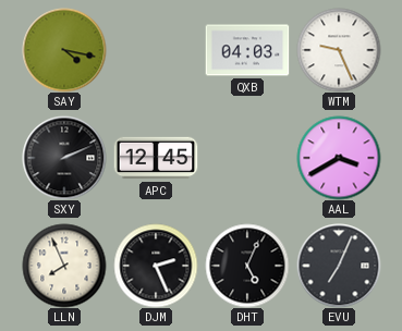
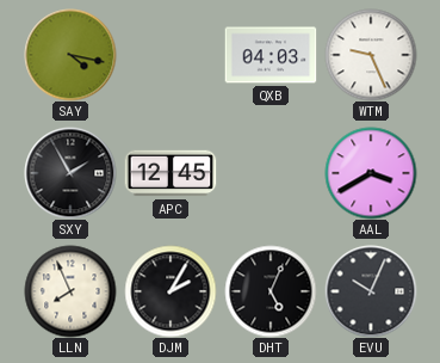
SXY: 2:11 -> 1:55 (70, 173)
DJM: 2:26 -> 2:05 (171, 291)
EVU: 7:04 -> 10:04 (371, 291)
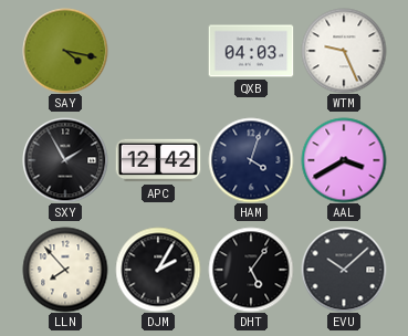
APC: 12:45 -> 12:42 (158, 160)
HAM: none -> 4:03 (251, 160)
LLN: 7:56 -> 7:53 (65, 270)
DHT: 5:04 -> 5:06 (251, 270)
EVU: 10:04 -> 10:08 (344, 270)
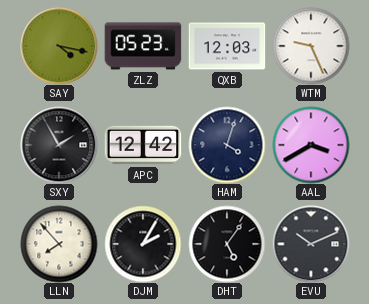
ZLZ: none -> 05:23 (143, 46)
QXB: 04:03 -> 12:03 (227, 46)
EVU: 10:08 -> 10:11 (311, 244)
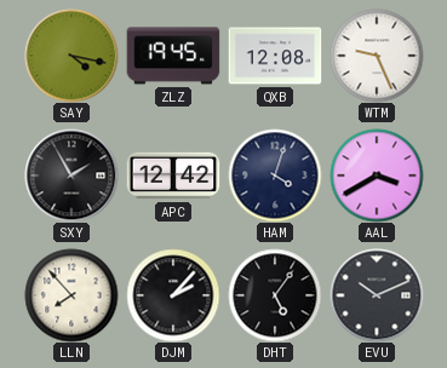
ZLZ: 05:23 -> 19:45 (173, 56)
QXB: 12:03 -> 12:08 (275, 56)
DJM: 2:05 -> 2:07 (173, 295)
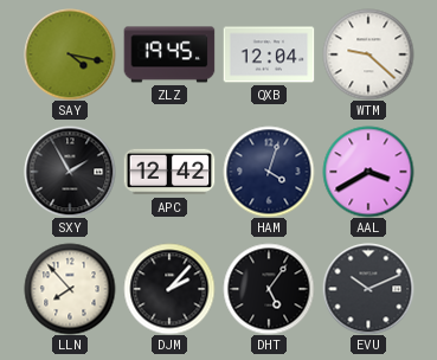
QXB: 12:08 -> 12:04 (269, 54)
WTM: 9:26 -> 9:22 (368, 54)
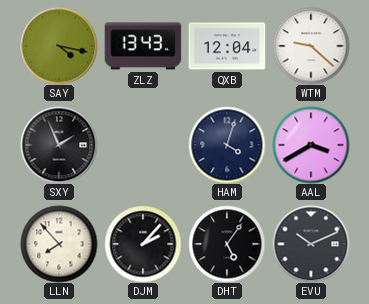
ZLZ: 19:45 -> 13:43 (143, 46)
SXY: 1:55 -> 1:56 (59, 145)
APC: 12:42 -> none (169, 172)
